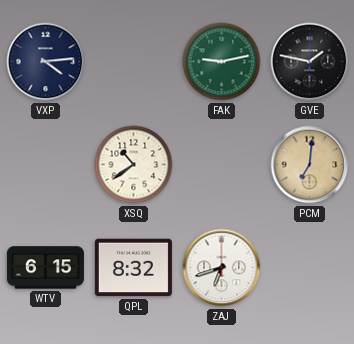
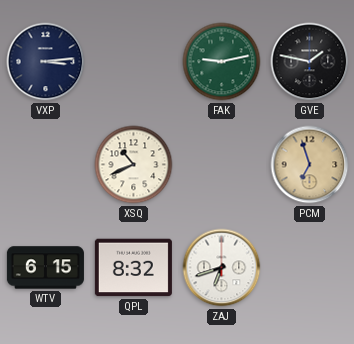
VXP: 4:14 -> 3:14 (46, 62)
XSQ: 10:39 -> 10:41 (134, 165)
PCM: 7:01 -> 6:57 (310, 165)
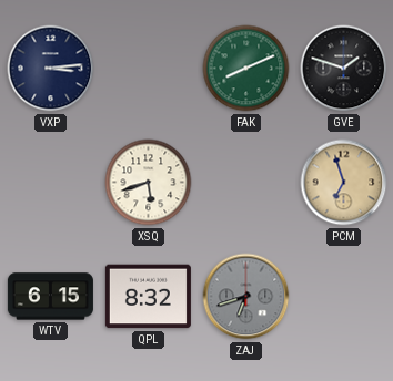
FAK: 9:13 -> 8:11 (246, 69)
GVE: 1:47 -> 1:48 (344, 69)
XSQ: 10:41 -> 5:42 (149, 183)
ZAJ dial: white -> grey (246, 297)
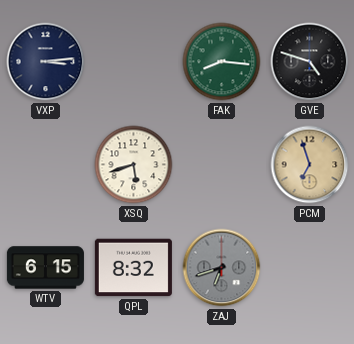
FAK: 8:11 -> 8:16 (222, 62)
GVE: 1:48 -> 4:48 (310, 62)
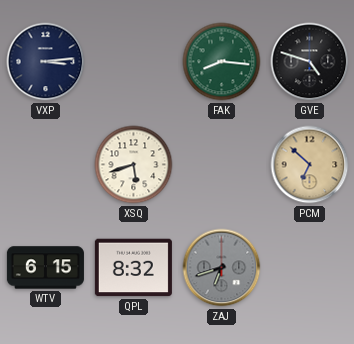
PCM: 6:57 -> 6:52 (310, 165)
